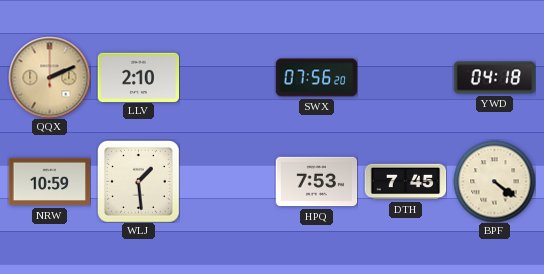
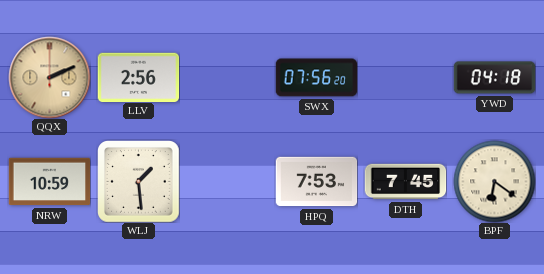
LLV: 2:10 -> 2:56 (138, 77)
BPF: 4:21 -> 6:21 (494, 181)
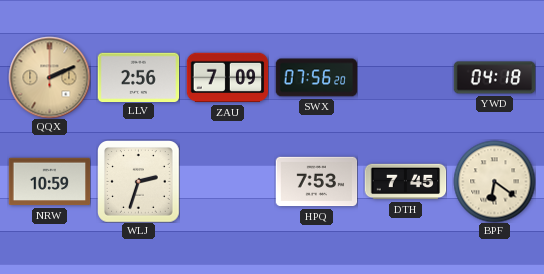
ZAU: none -> 7:09 (227, 78)
WLJ: 1:29 -> 2:33 (138, 181)
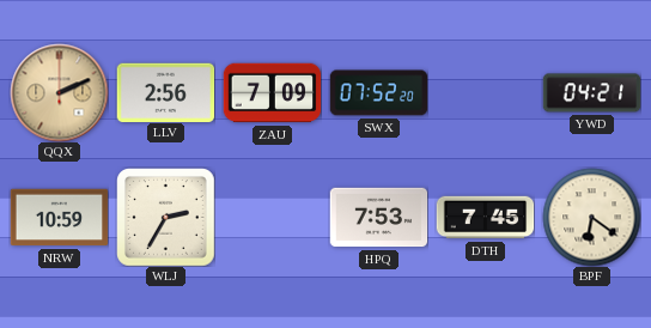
SWX: 07:56 -> 07:52 (378, 93)
YWD: 04:18 -> 04:21 (591, 93)
WLJ: 2:33 -> 2:35 (165, 217)
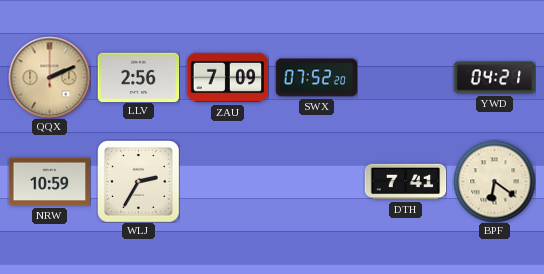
HPQ: 7:53 -> none (378, 218)
DTH: 7:45 -> 7:41 (405, 182)
